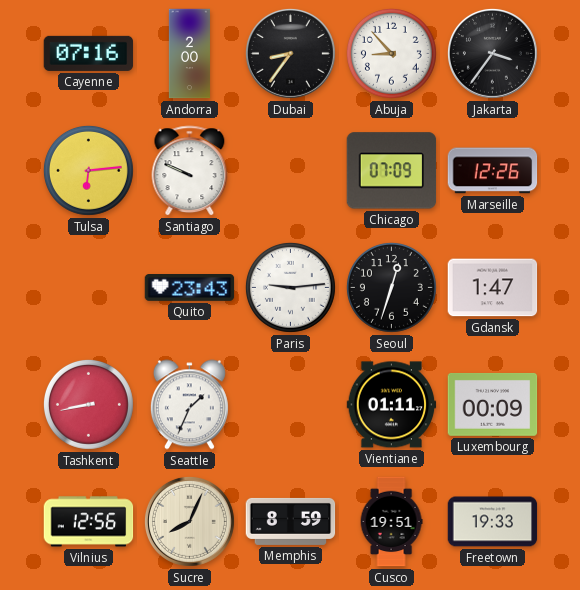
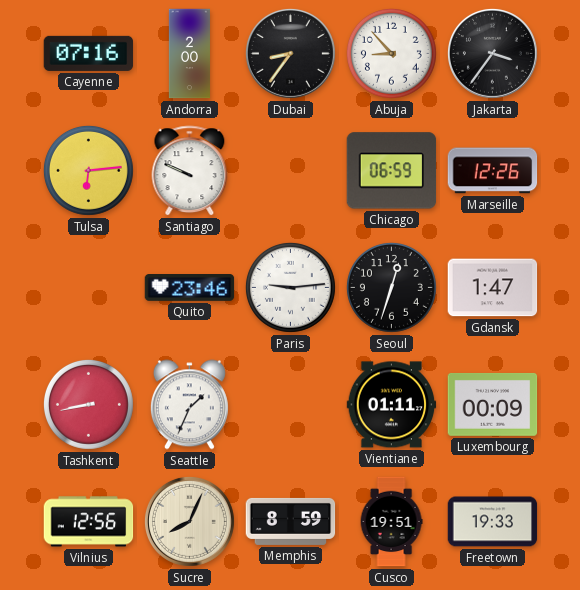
Chicago: 07:09 -> 06:59 (392, 171)
Quito: 23:43 -> 23:46 (190, 288)
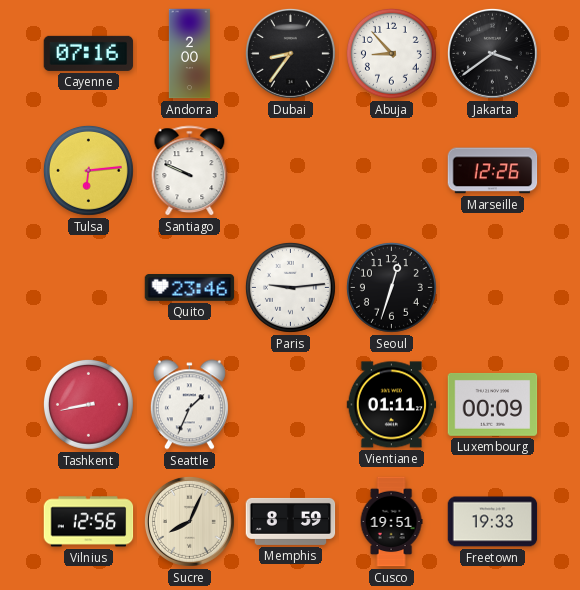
Jakarta: 3:36 -> 3:39 (492, 53)
Chicago: 06:59 -> none (392, 171)
Gdansk: 1:47 -> none (493, 288)
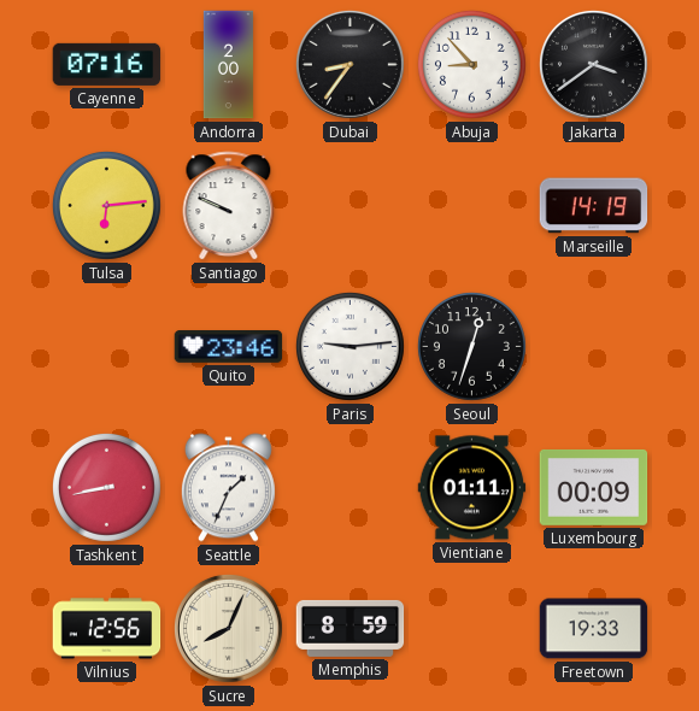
Marseille: 12:26 -> 14:19 (594, 206)
Cusco: 19:51 -> none (391, 522)
